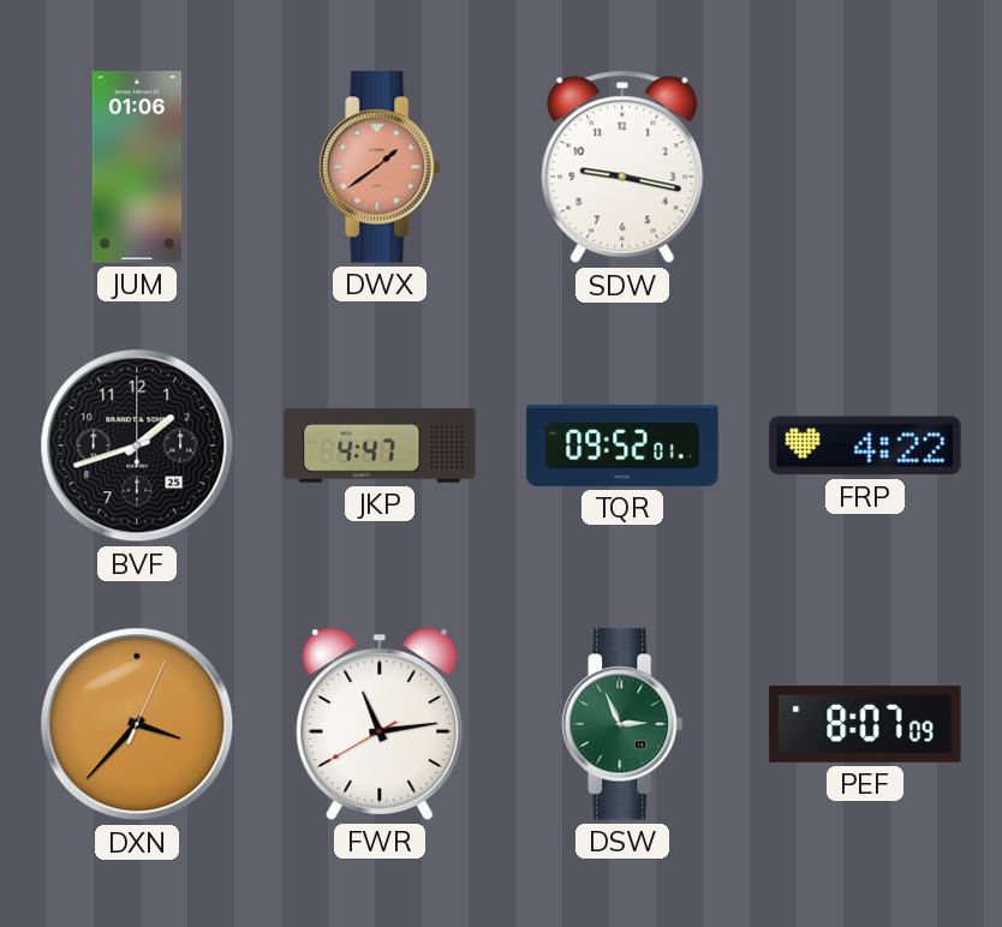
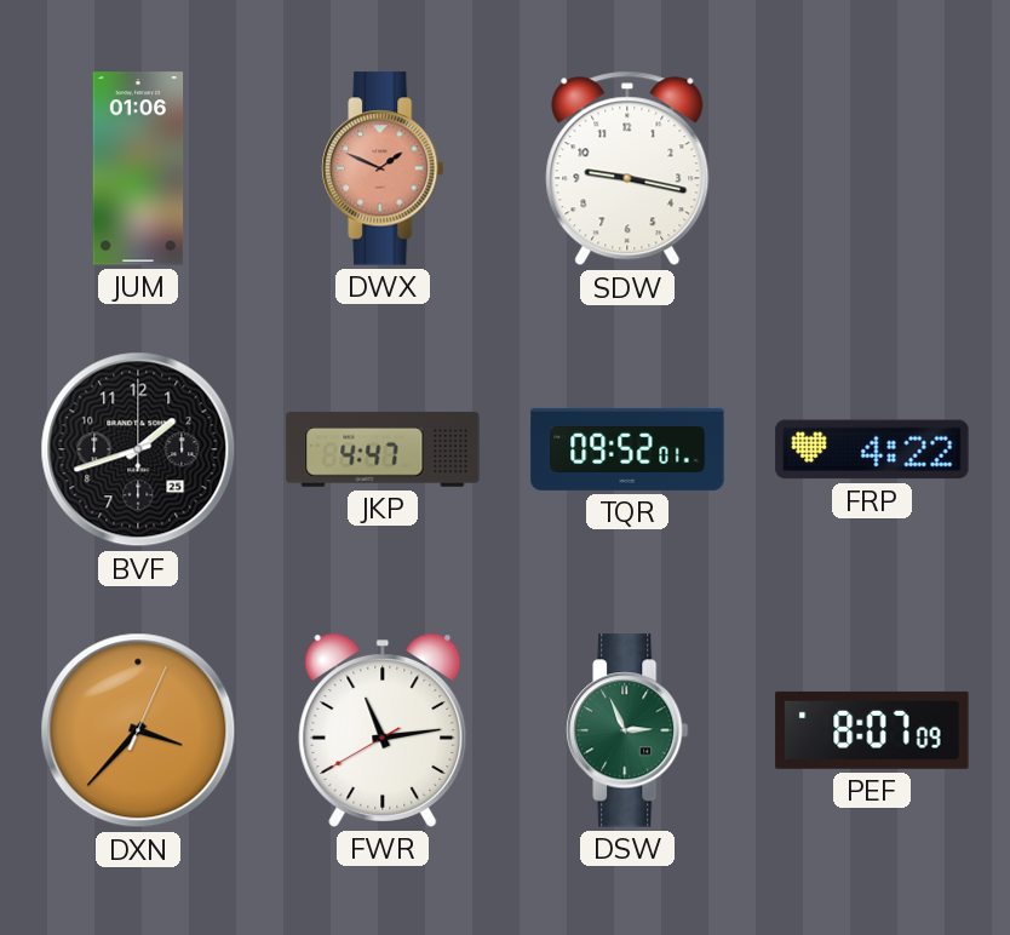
DWX: 1:39 -> 1:49 (384, 168)
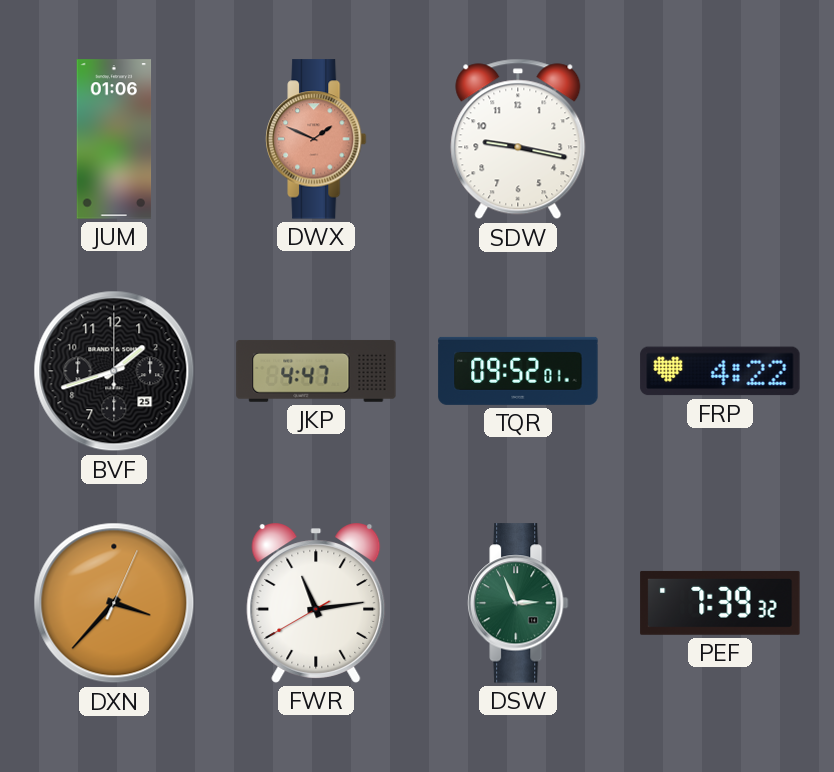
PEF: 8:07 -> 7:39 (720, 603)
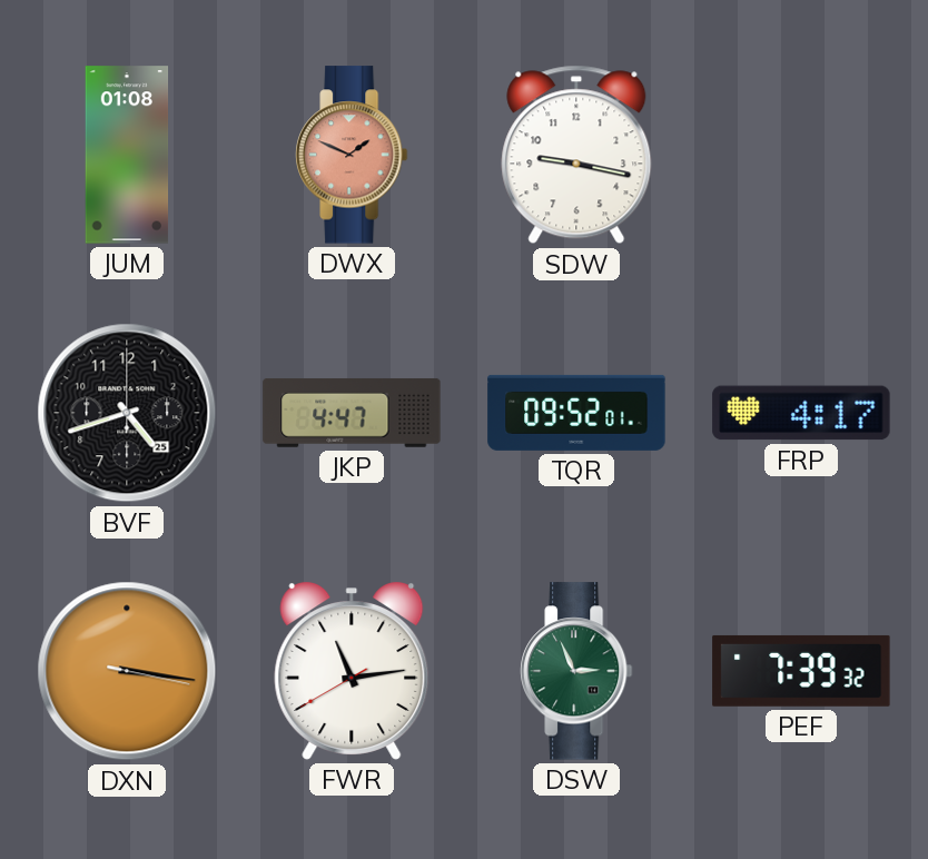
JUM: 01:06 -> 01:08 (127, 155)
BVF: 1:42 -> 4:42 (127, 413)
FRP: 4:22 -> 4:17 (801, 413)
DXN: 3:37 -> 3:16 (127, 671)
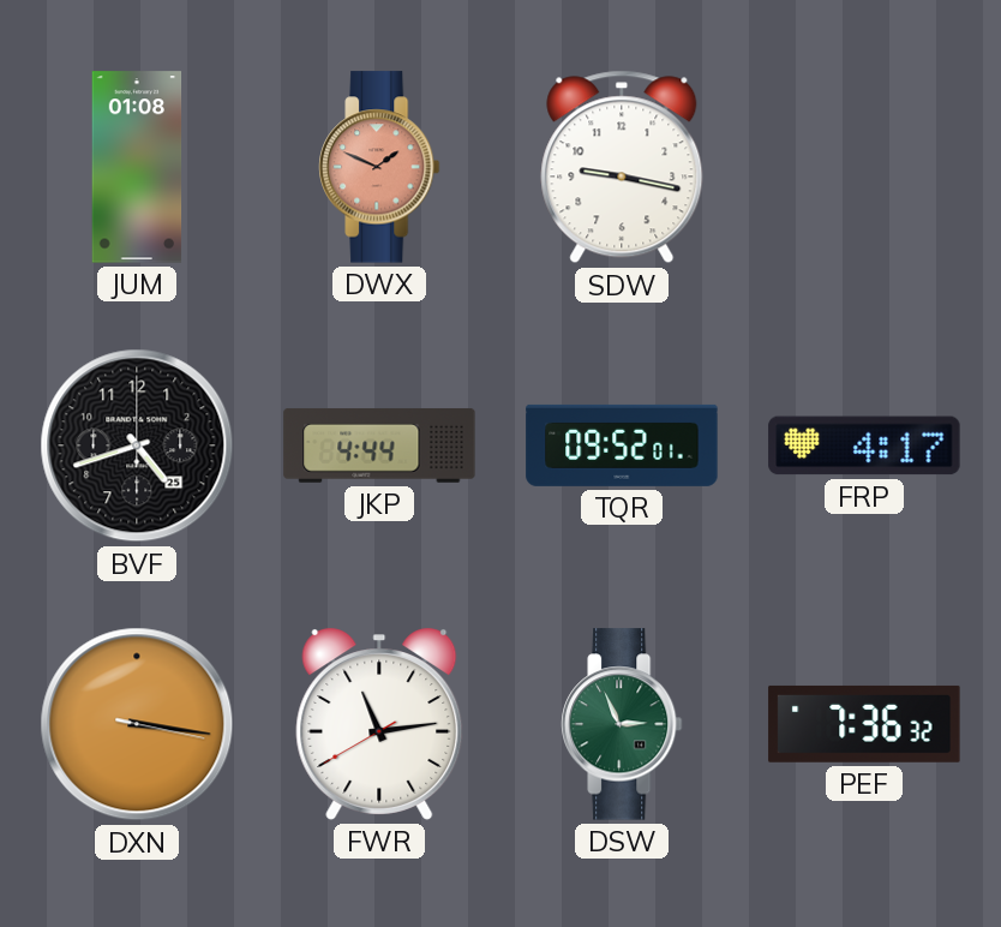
JKP: 4:47 -> 4:44 (379, 445)
PEF: 7:39 -> 7:36 (864, 724)
